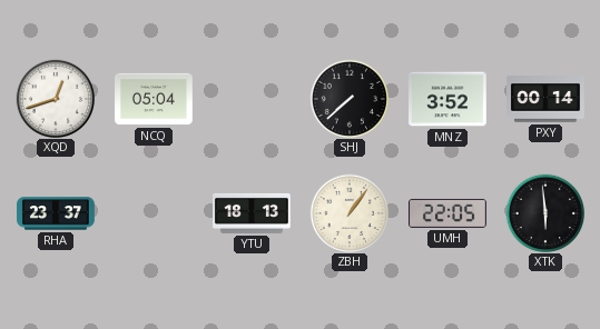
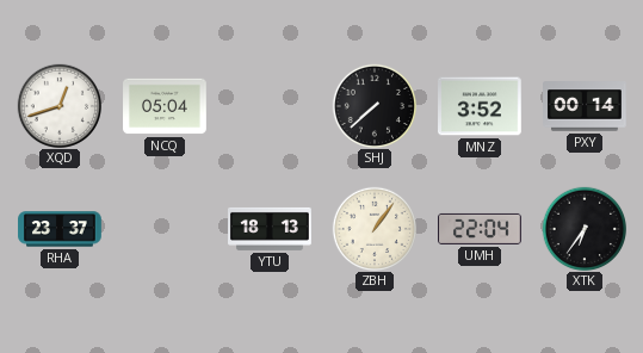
UMH: 22:05 -> 22:04 (481, 229)
XTK: 5:59 -> 6:36 (583, 228)
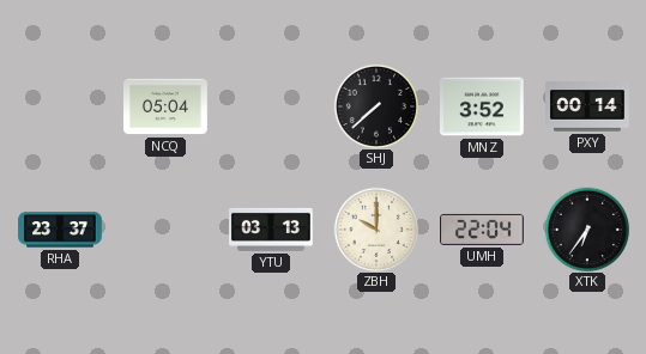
XQD: 12:42 -> none (58, 105)
YTU: 18:13 -> 03:13 (272, 230)
ZBH: 1:06 -> 10:00 (375, 228)
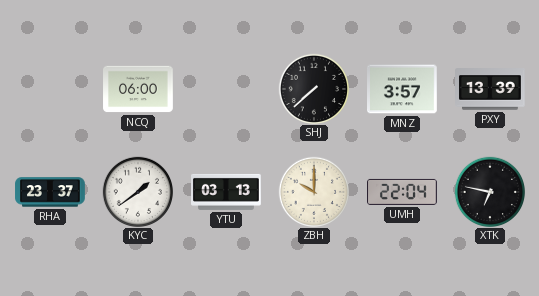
NCQ: 05:04 -> 06:00 (138, 89)
MNZ: 3:52 -> 3:57 (403, 89)
PXY: 00:14 -> 13:39 (491, 89)
KYC: none -> 1:39 (137, 191)
XTK: 6:36 -> 6:47 (489, 191)
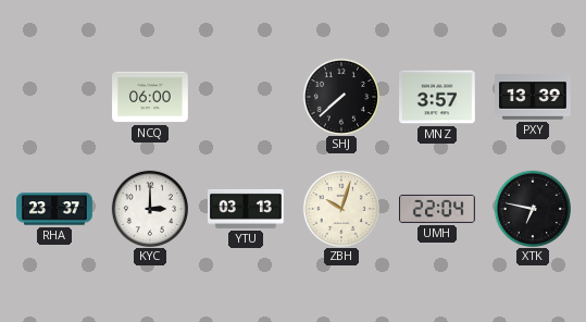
KYC: 1:39 -> 3:00 (149, 208)
ZBH: 10:00 -> 10:03 (340, 208)
